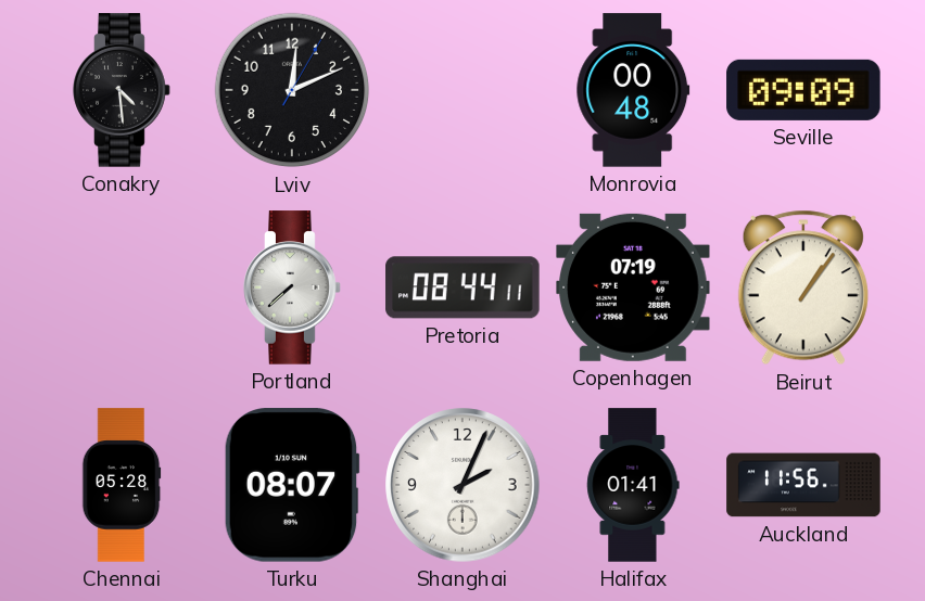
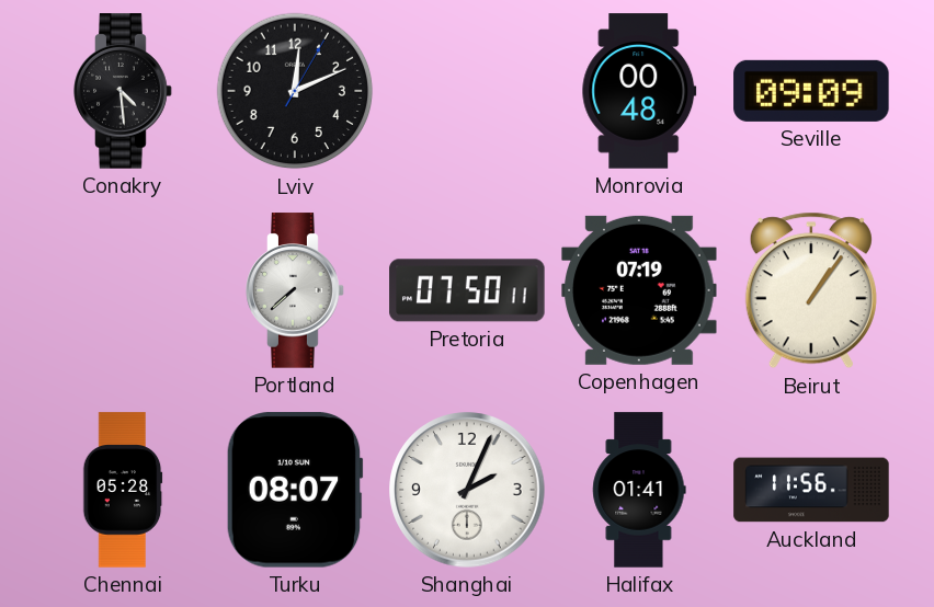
Pretoria: 08:44 -> 07:50 (467, 290)
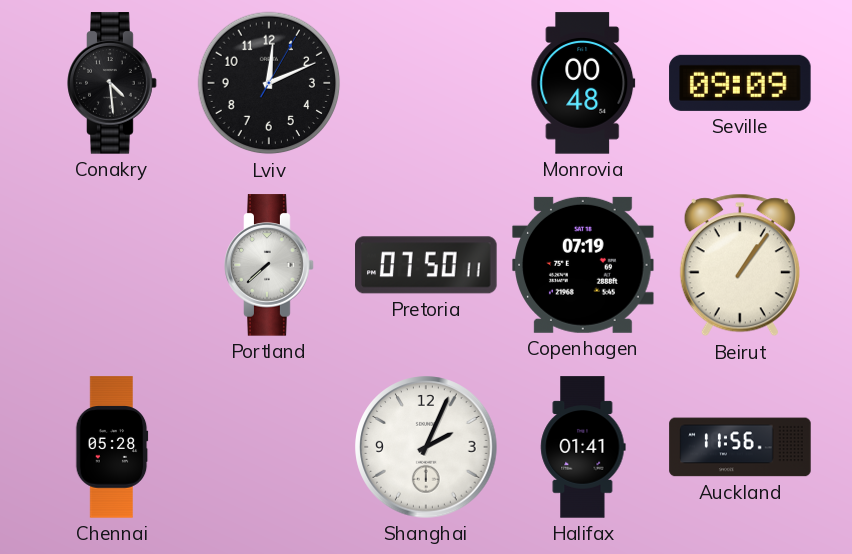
Turku: 08:07 -> none (295, 490)
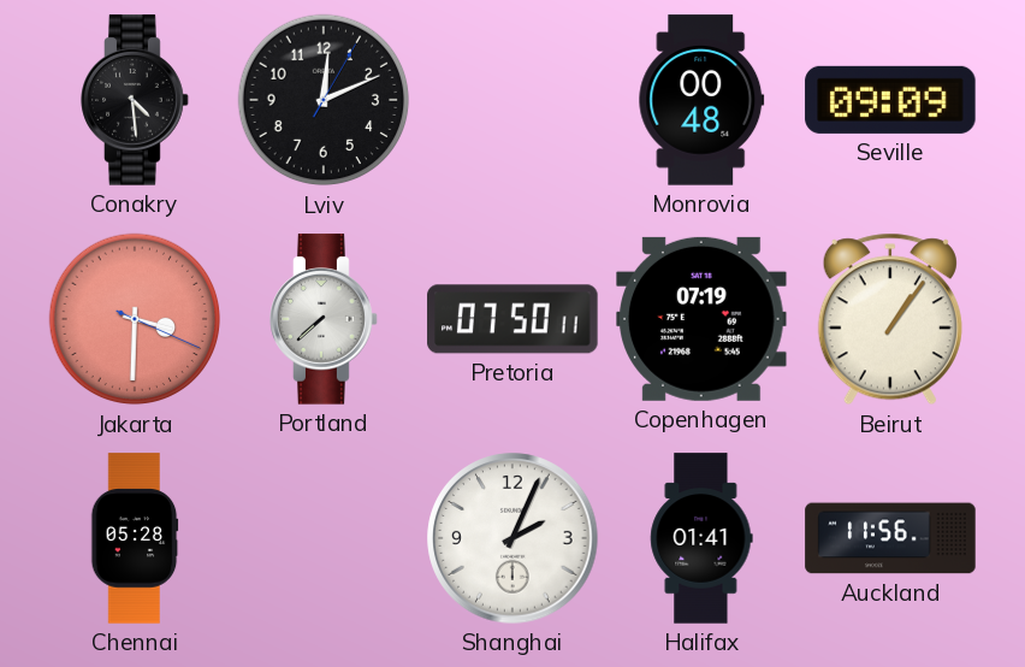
Jakarta: none -> 3:30 (135, 319)
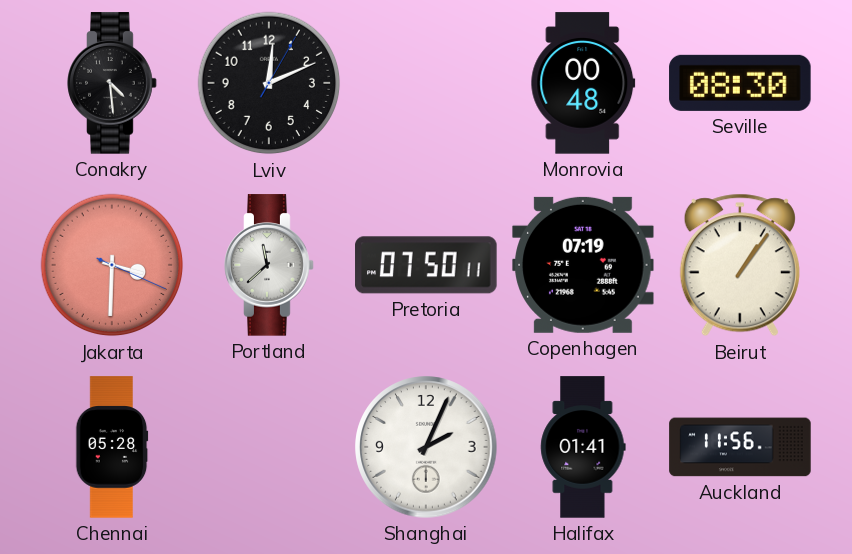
Seville: 09:09 -> 08:30 (740, 83)
Portland: 7:38 -> 11:38 (269, 265)
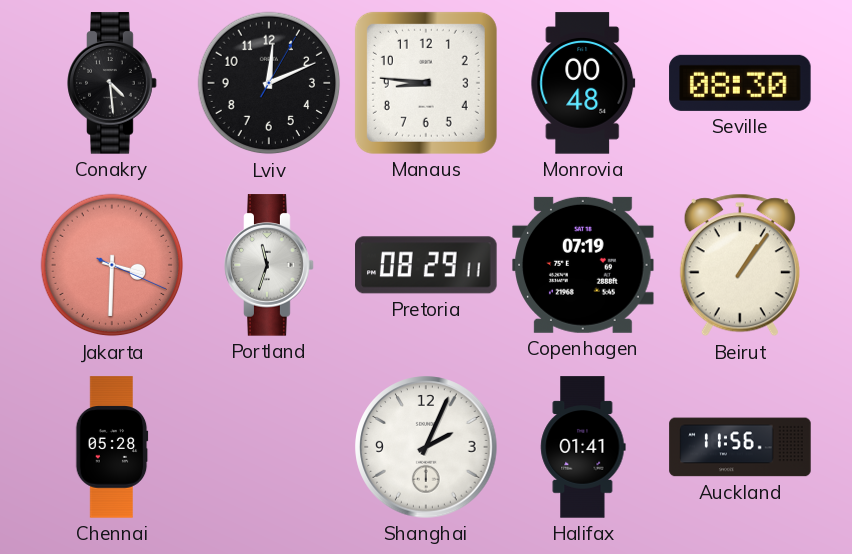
Manaus: none -> 8:46 (426, 83)
Portland: 11:38 -> 11:33 (269, 265)
Pretoria: 07:50 -> 08:29 (426, 265)
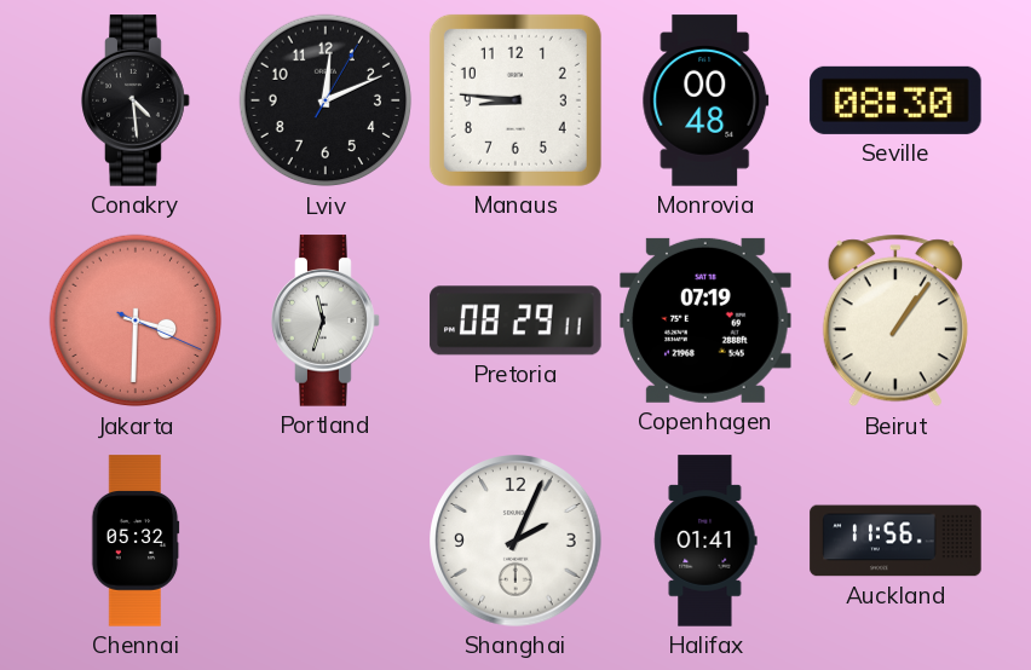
Chennai: 05:28 -> 05:32 (136, 541)
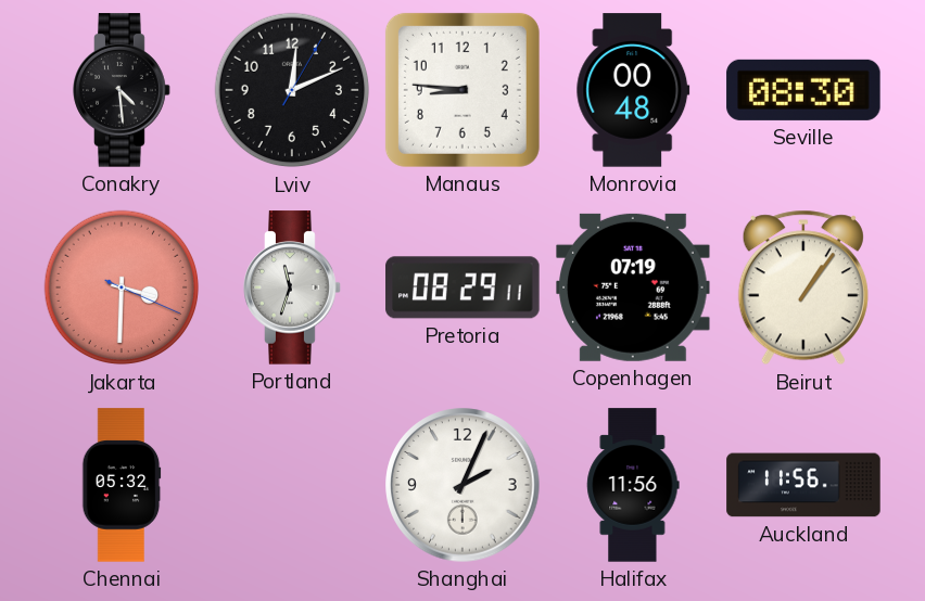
Halifax: 01:41 -> 11:56 (633, 485)
